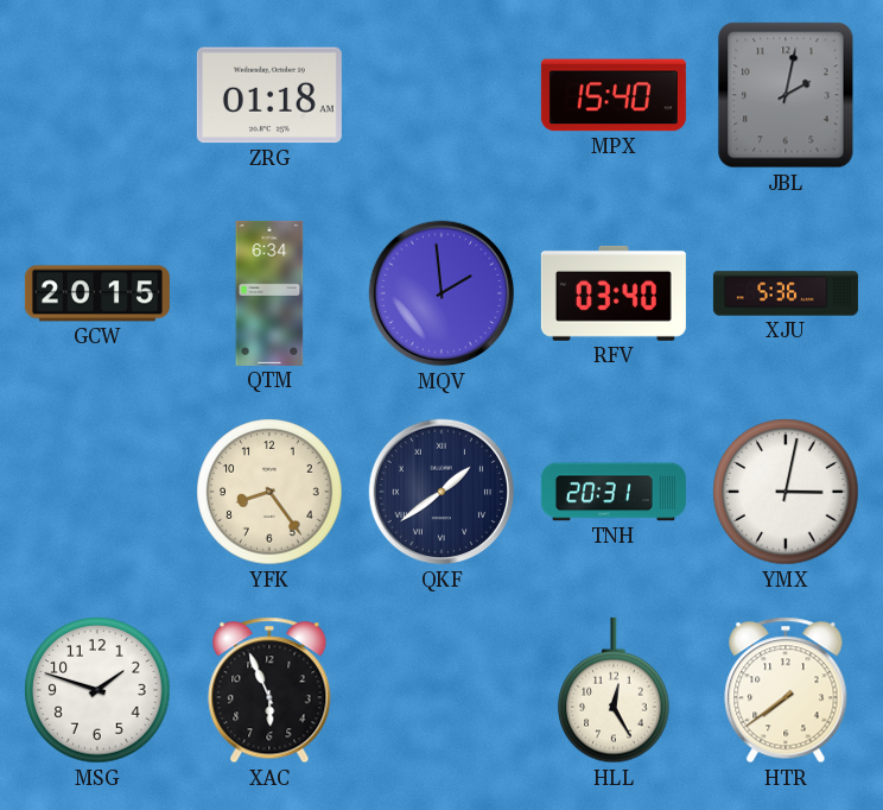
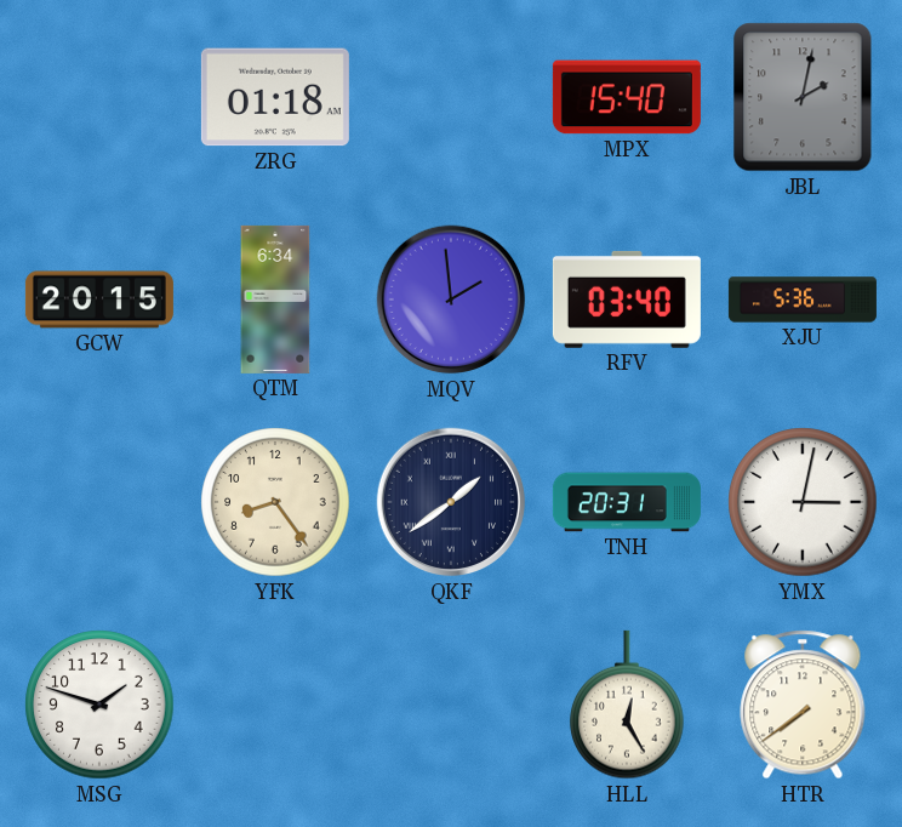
XAC: 5:56 -> none (269, 690)
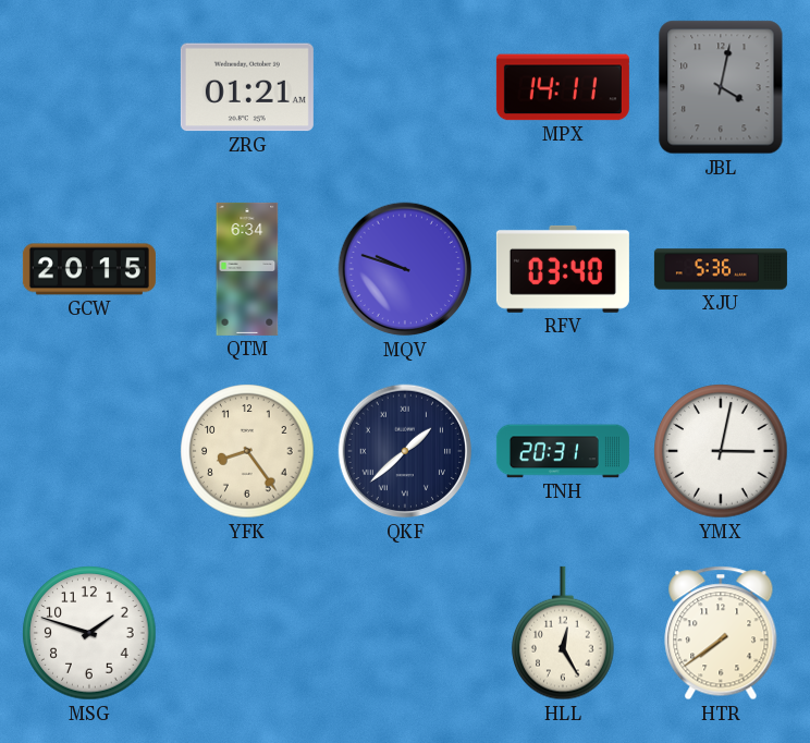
ZRG: 01:18 -> 01:21 (247, 87)
MPX: 15:40 -> 14:11 (563, 87)
JBL: 2:02 -> 4:02 (721, 87)
MQV: 1:59 -> 9:48 (405, 269)
QKF: 1:39 -> 1:38 (405, 451)
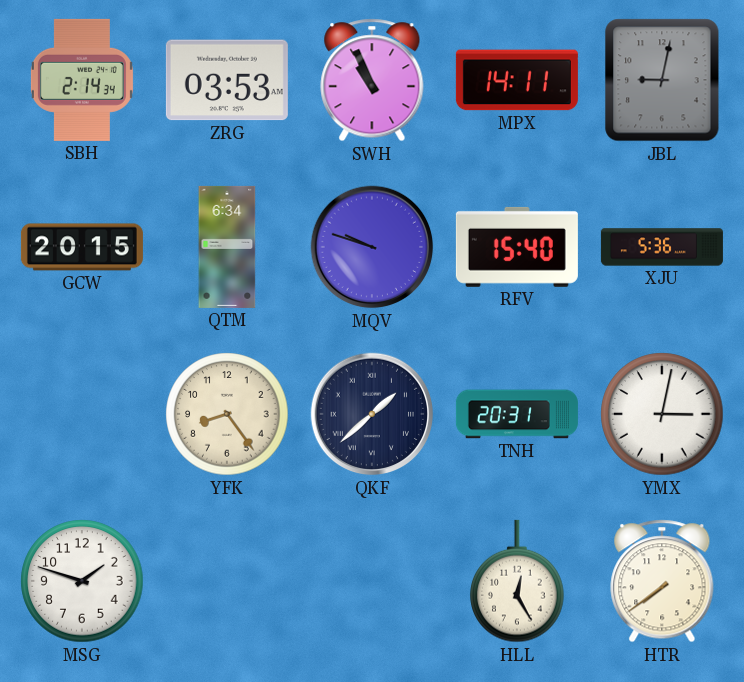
SBH: none -> 2:14 (82, 80)
ZRG: 01:21 -> 03:53 (227, 80)
SWH: none -> 10:56 (372, 80)
JBL: 4:02 -> 9:02 (662, 80)
RFV: 03:40 -> 15:40 (517, 247)
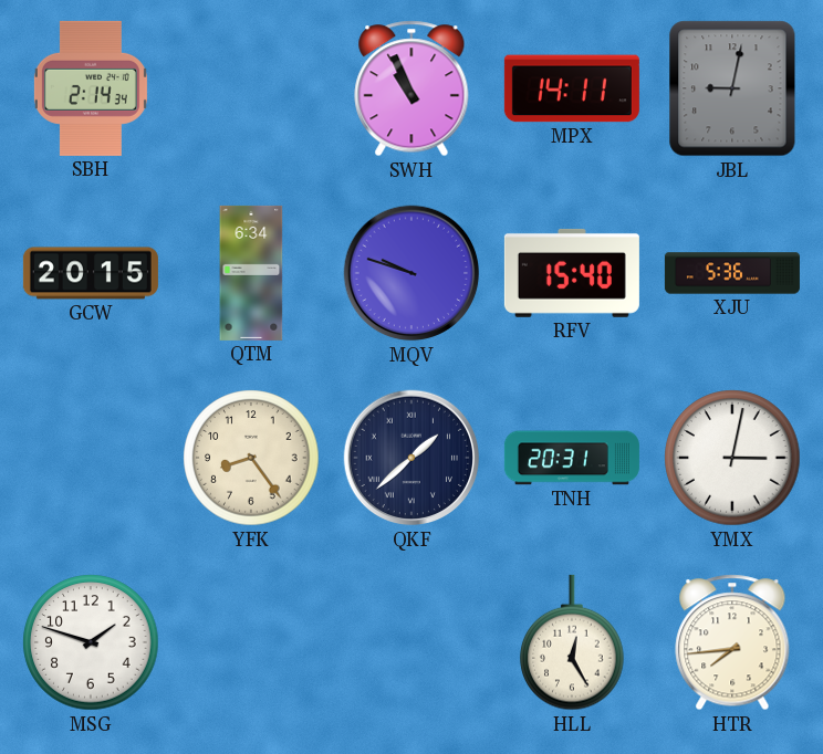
ZRG: 03:53 -> none (227, 80)
HTR: 7:39 -> 7:44 (732, 642)
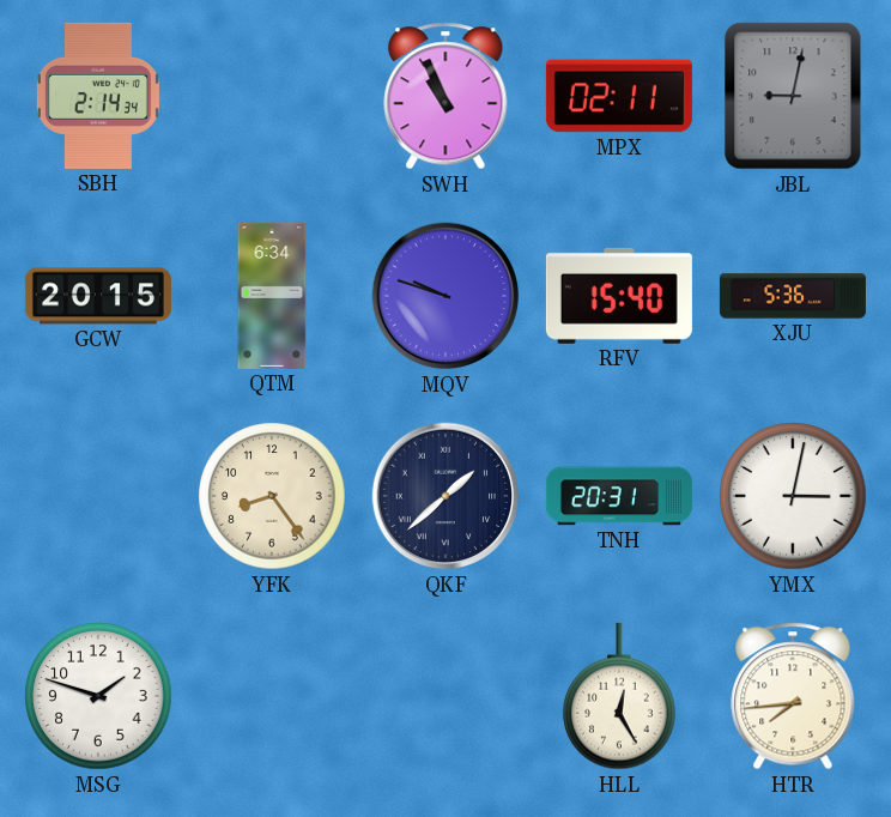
MPX: 14:11 -> 02:11 (619, 96)
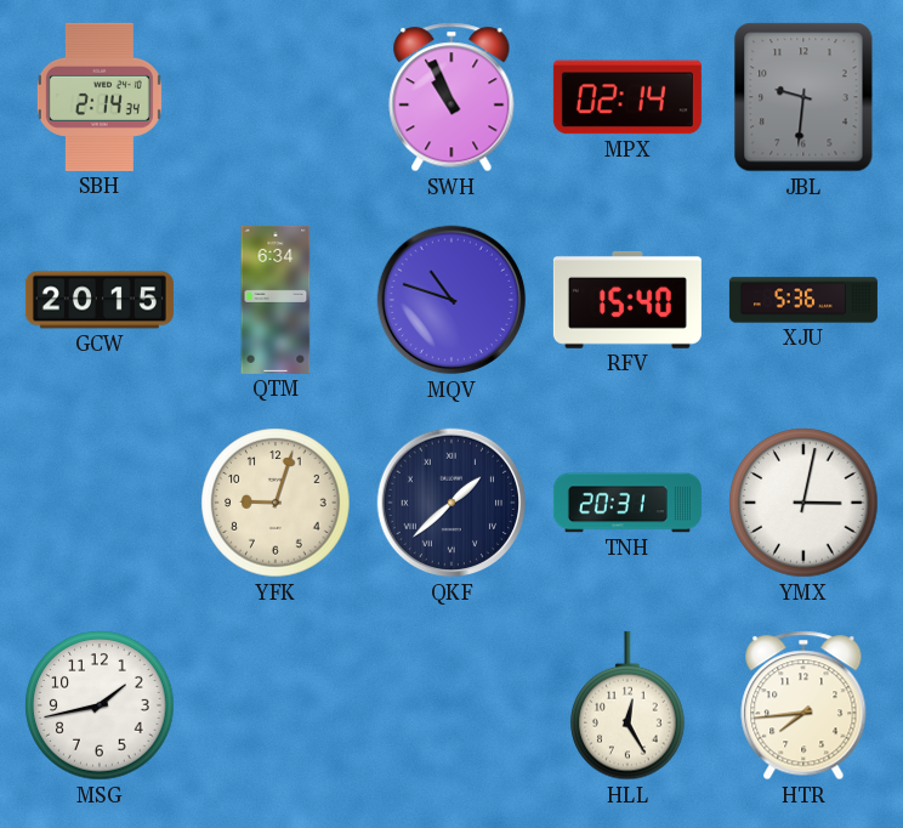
MPX: 02:11 -> 02:14 (627, 97)
JBL: 9:02 -> 9:31 (803, 97)
MQV: 9:48 -> 10:48 (451, 300)
YFK: 8:24 -> 9:03 (276, 503)
MSG: 1:48 -> 1:43 (100, 705)
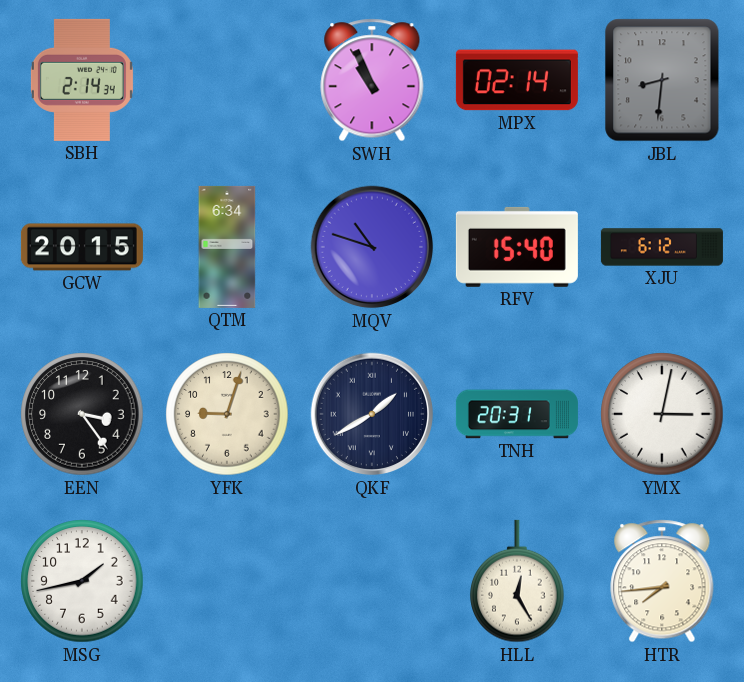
JBL: 9:31 -> 8:31 (662, 80)
XJU: 5:36 -> 6:12 (662, 247)
EEN: none -> 3:24 (82, 414)
QKF: 1:38 -> 1:40 (372, 414)
